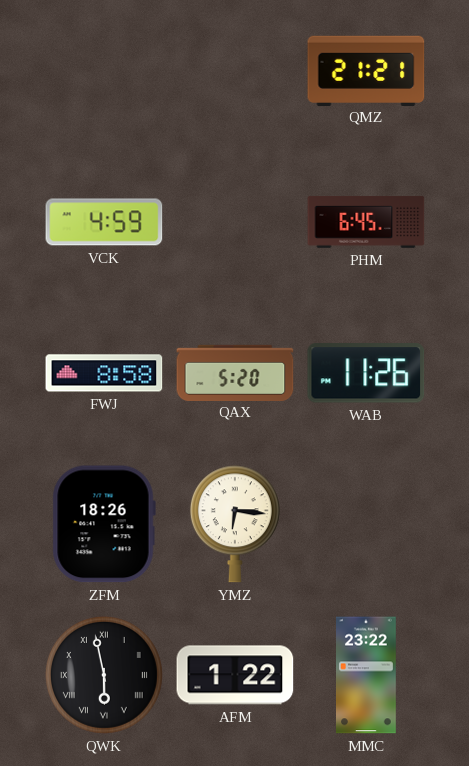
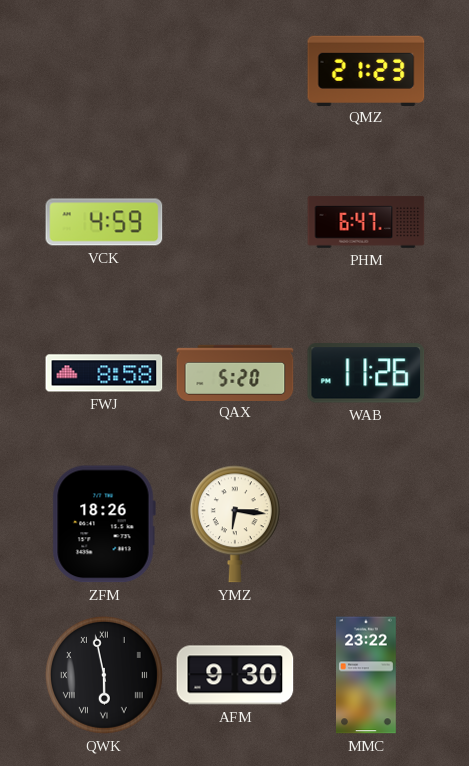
QMZ: 21:21 -> 21:23 (366, 70)
PHM: 6:45 -> 6:47 (366, 222)
AFM: 1:22 -> 9:30 (235, 675)
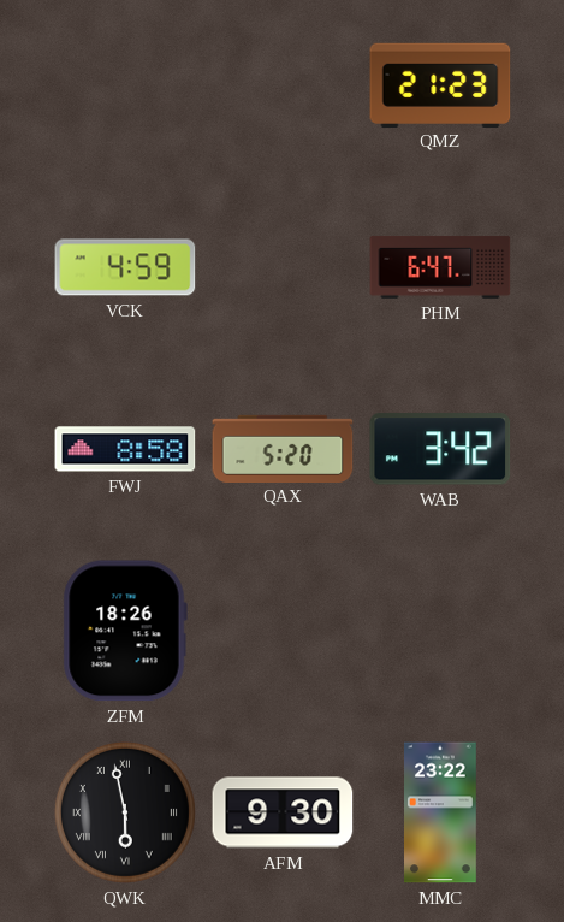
WAB: 11:26 -> 3:42 (440, 449)
YMZ: 6:16 -> none (235, 524)
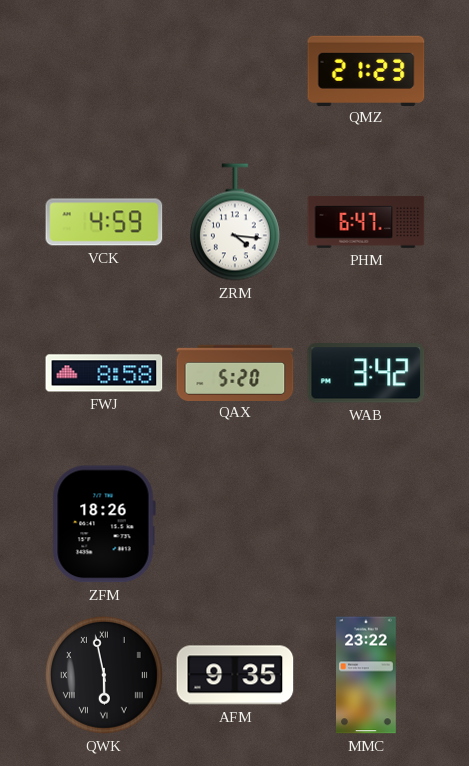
ZRM: none -> 4:16 (235, 222)
AFM: 9:30 -> 9:35 (235, 675)
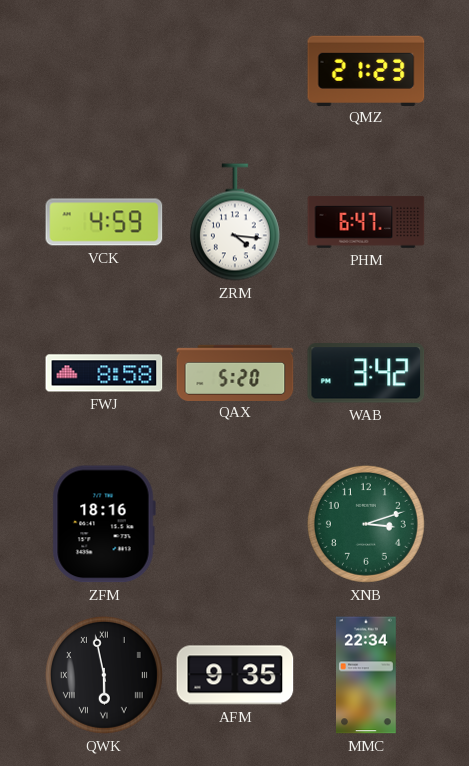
ZFM: 18:26 -> 18:16 (104, 524)
XNB: none -> 3:12 (366, 524)
MMC: 23:22 -> 22:34 (367, 675)
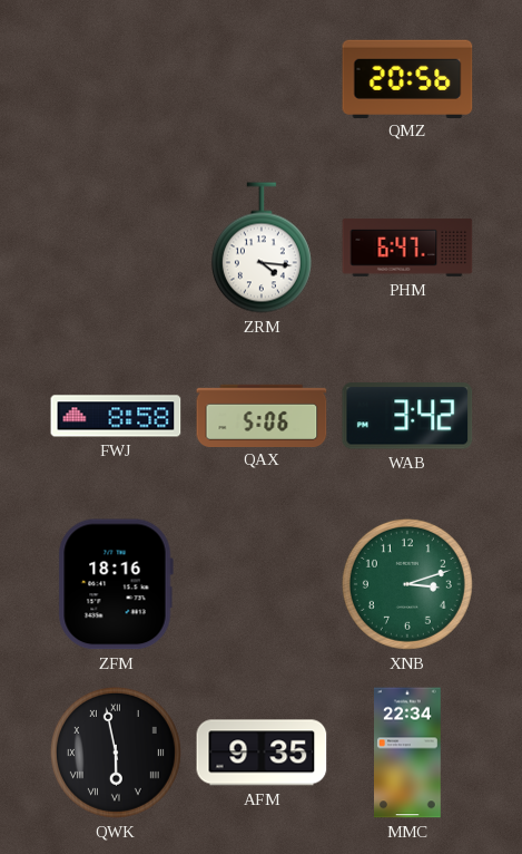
QMZ: 21:23 -> 20:56 (407, 78)
VCK: 4:59 -> none (104, 222)
QAX: 5:20 -> 5:06 (262, 415)
